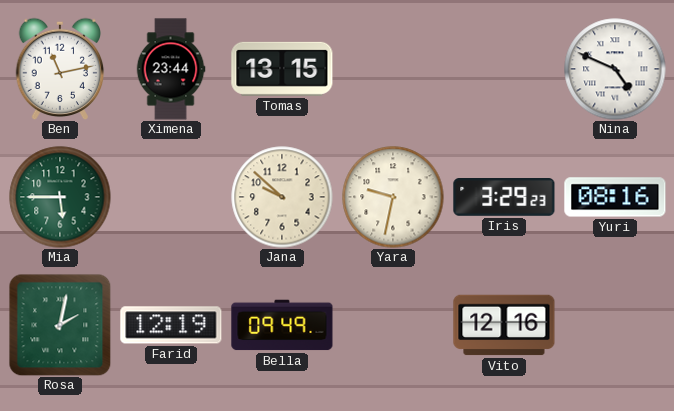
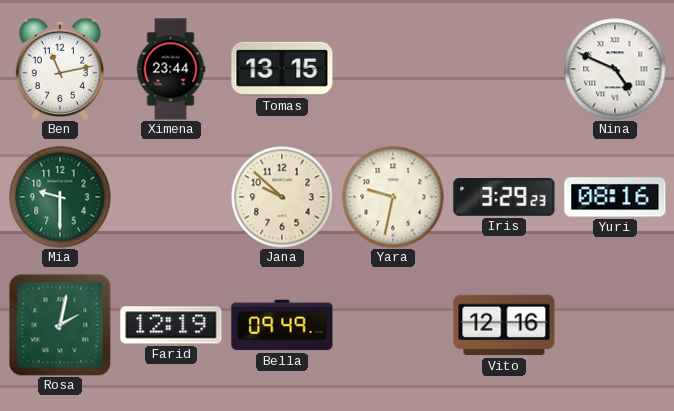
Mia: 5:45 -> 9:30 (60, 197)
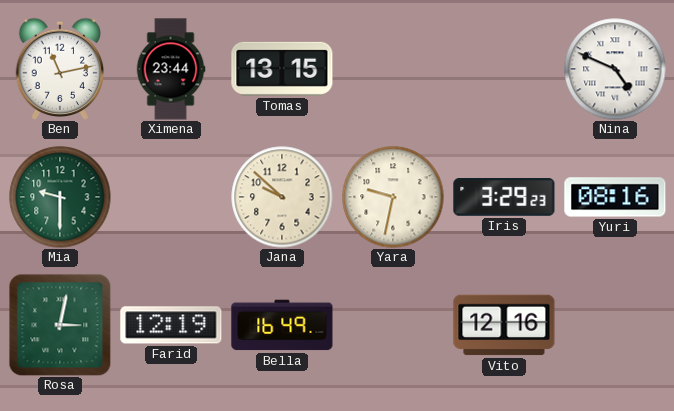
Rosa: 2:02 -> 3:02 (60, 325)
Bella: 09:49 -> 16:49 (282, 325)
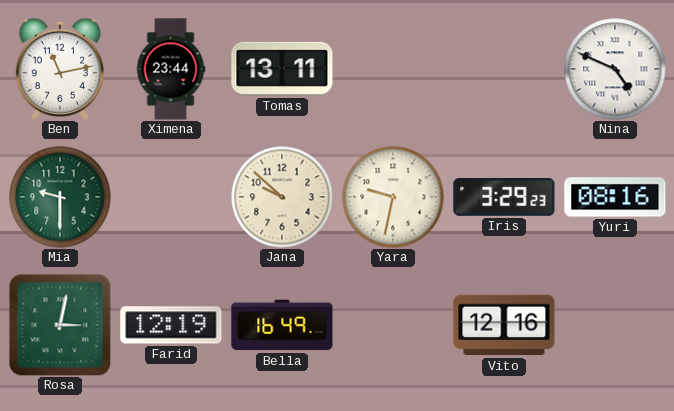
Tomas: 13:15 -> 13:11 (282, 69)
